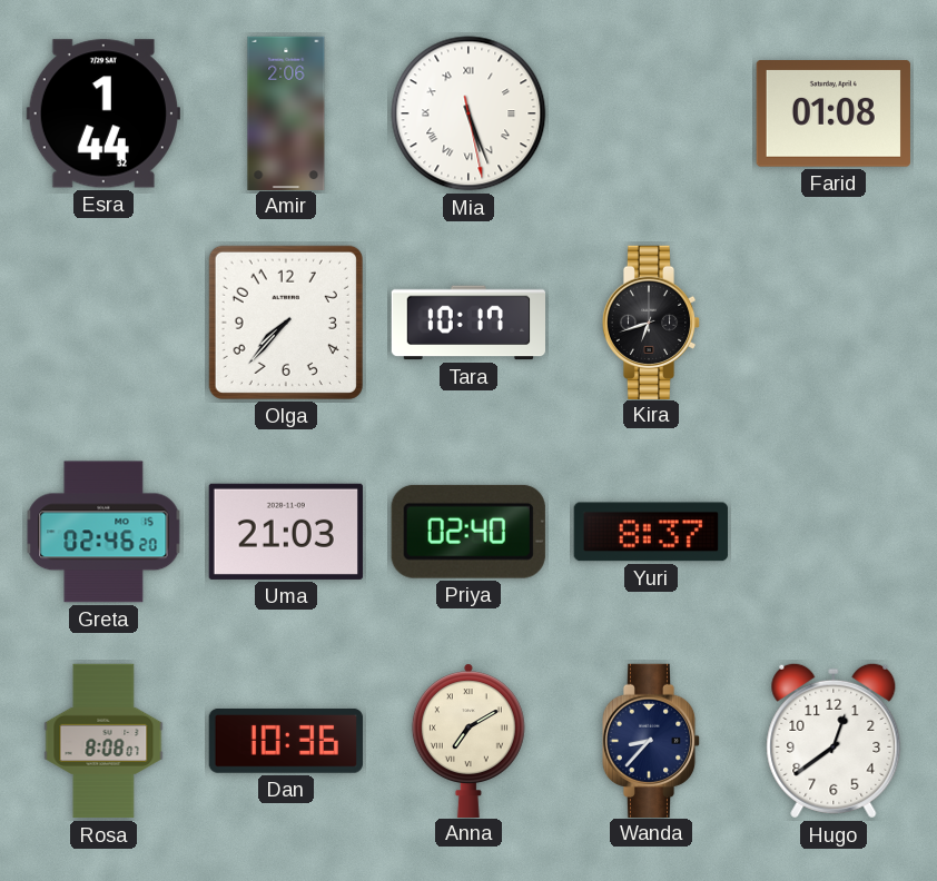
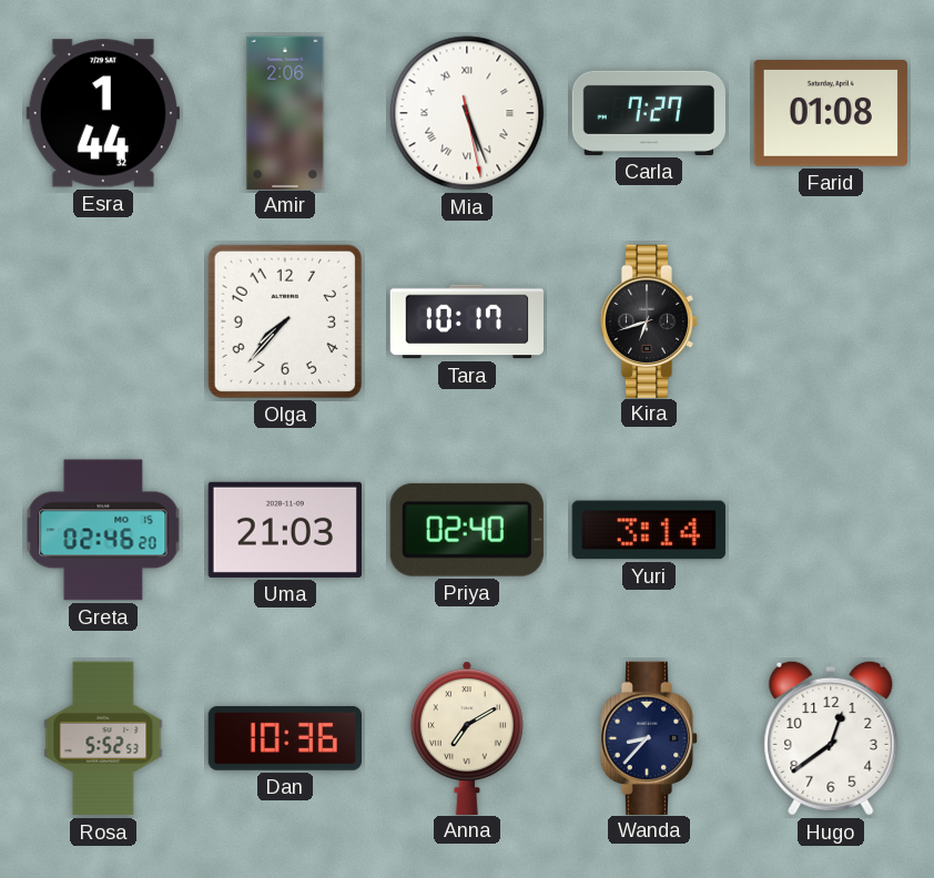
Carla: none -> 7:27 (648, 113)
Yuri: 8:37 -> 3:14 (649, 530)
Rosa: 8:08 -> 5:52 (103, 738)
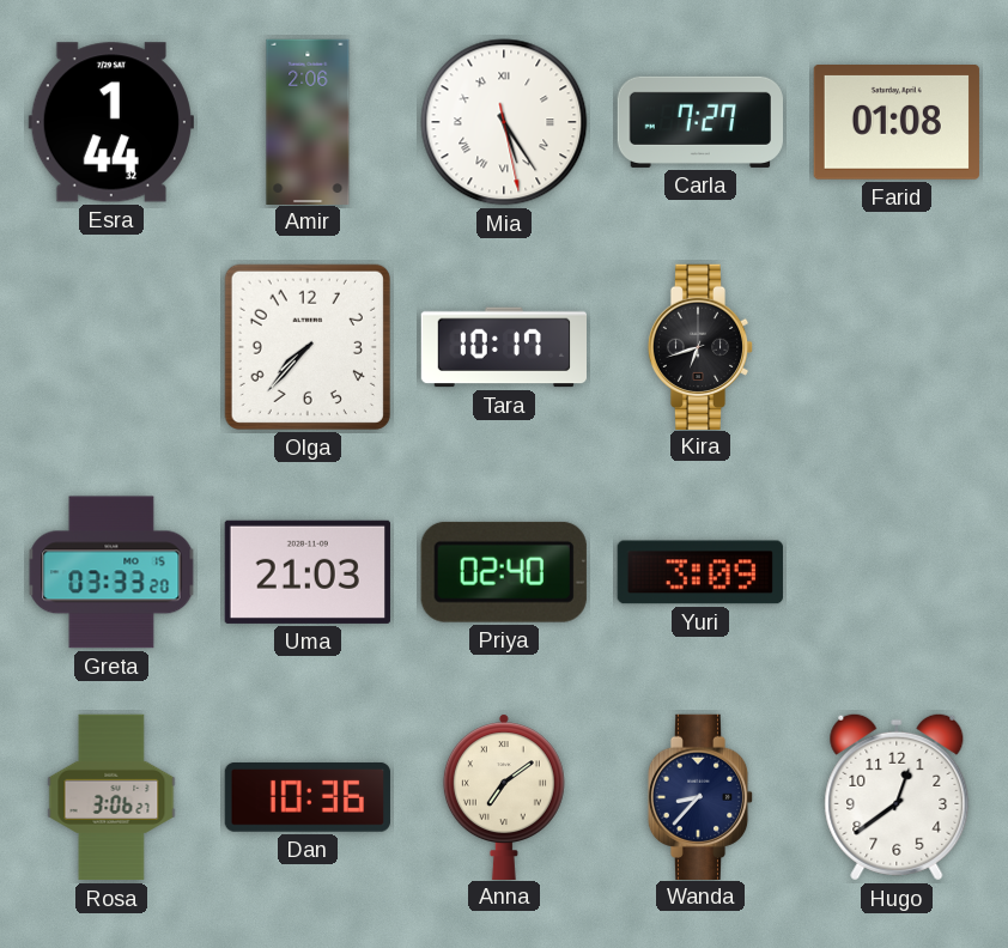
Mia: 5:26 -> 5:24 (504, 122)
Greta: 02:46 -> 03:33 (111, 572)
Yuri: 3:14 -> 3:09 (700, 572)
Rosa: 5:52 -> 3:06 (111, 797)
Anna: 7:10 -> 7:09 (504, 796)
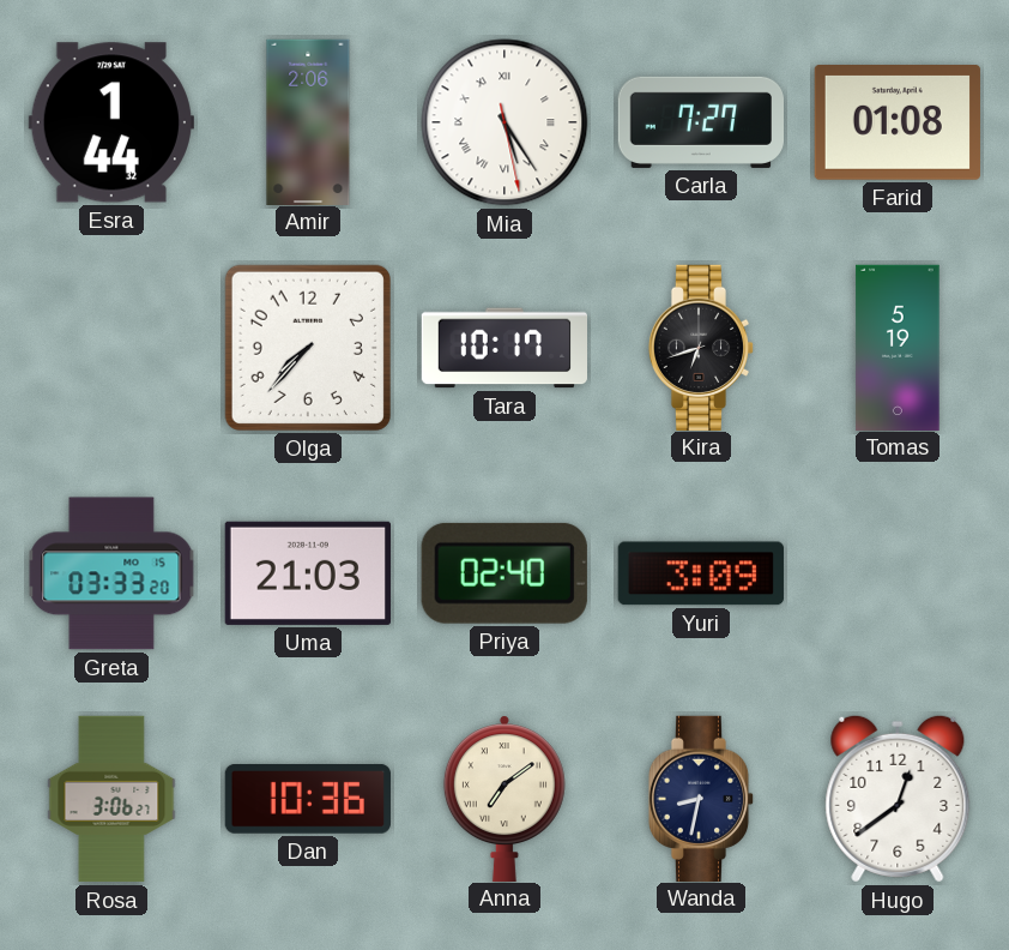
Tomas: none -> 5:19 (898, 347)
Wanda: 8:37 -> 8:32 (701, 798)
